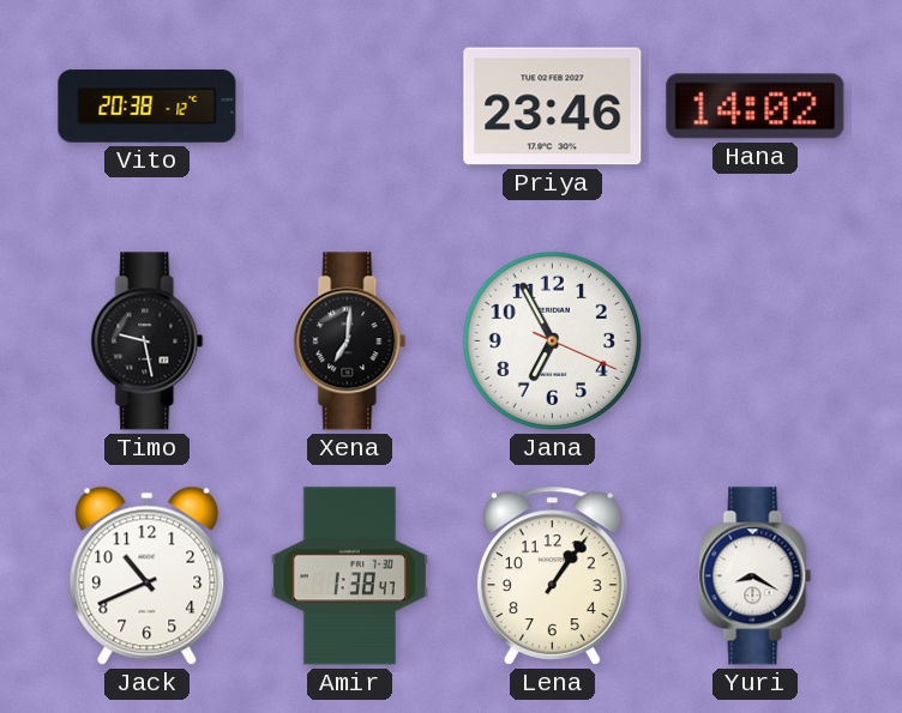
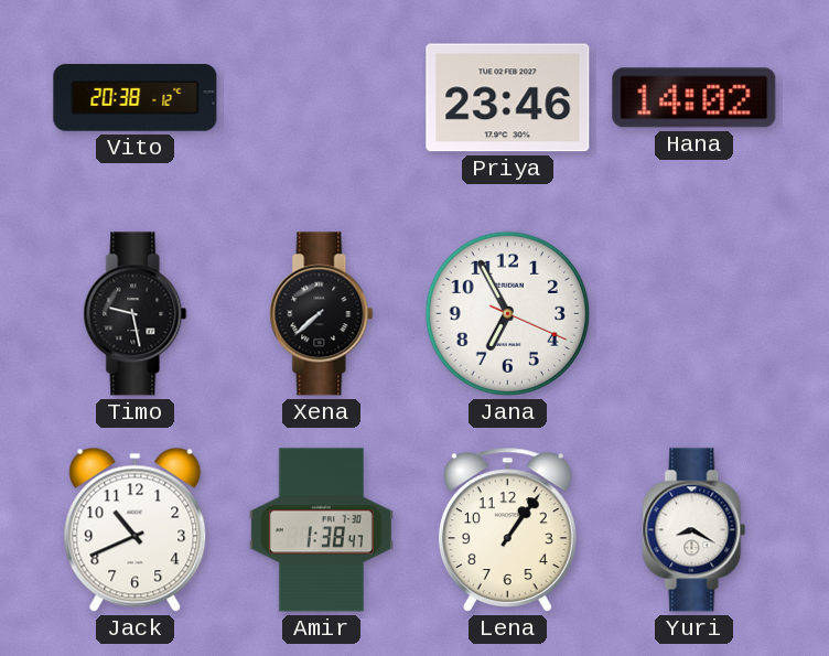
Xena: 7:01 -> 7:38 (322, 314)
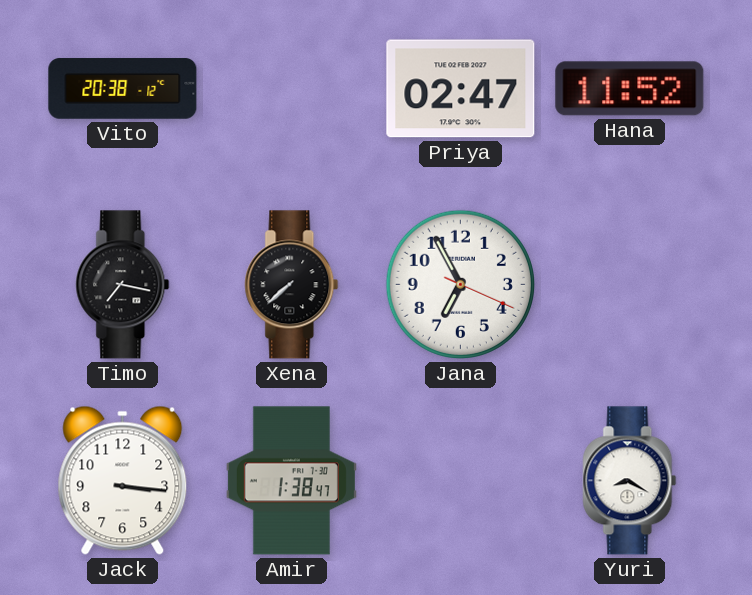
Priya: 23:46 -> 02:47 (461, 89)
Hana: 14:02 -> 11:52 (630, 89)
Timo: 9:28 -> 7:17 (123, 285)
Jack: 10:41 -> 3:16 (123, 480)
Lena: 1:06 -> none (507, 529)
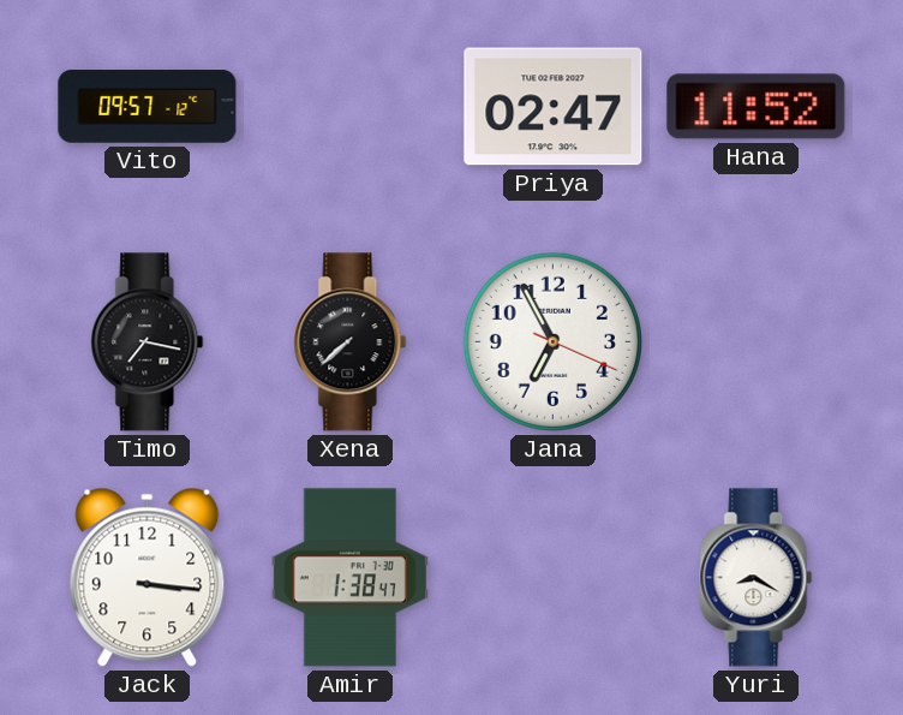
Vito: 20:38 -> 09:57 (148, 107)
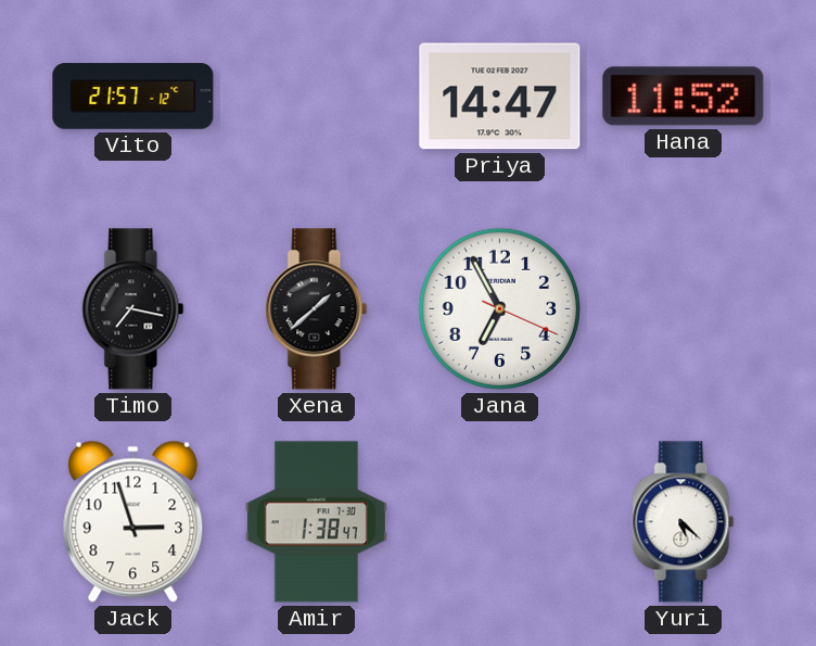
Vito: 09:57 -> 21:57 (133, 97)
Priya: 02:47 -> 14:47 (500, 97)
Xena: 7:38 -> 1:38 (317, 309)
Jack: 3:16 -> 2:57 (133, 521)
Yuri: 8:20 -> 5:22 (684, 522)
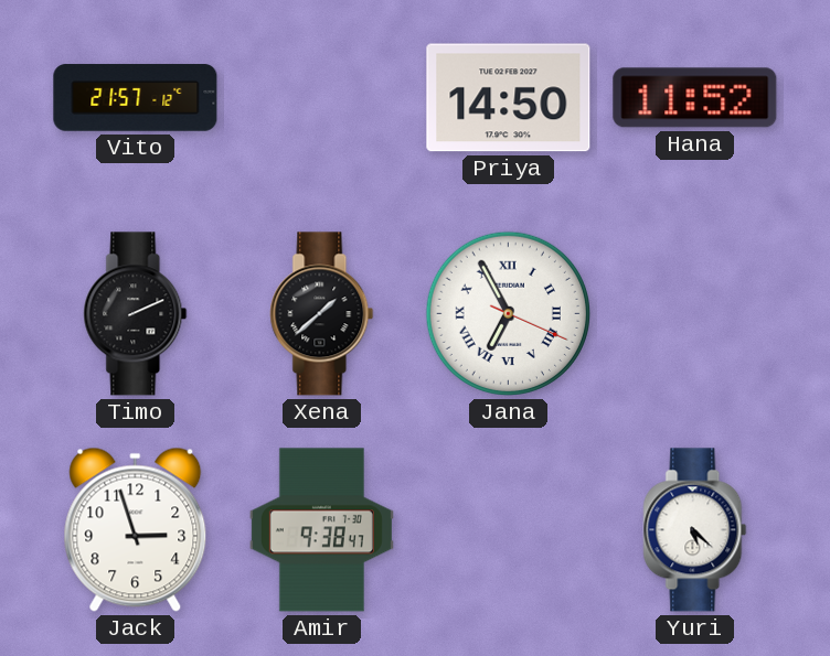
Priya: 14:47 -> 14:50 (509, 98)
Timo: 7:17 -> 2:11 (136, 314)
Jana numerals: Arabic -> Roman (508, 313)
Amir: 1:38 -> 9:38 (321, 530)
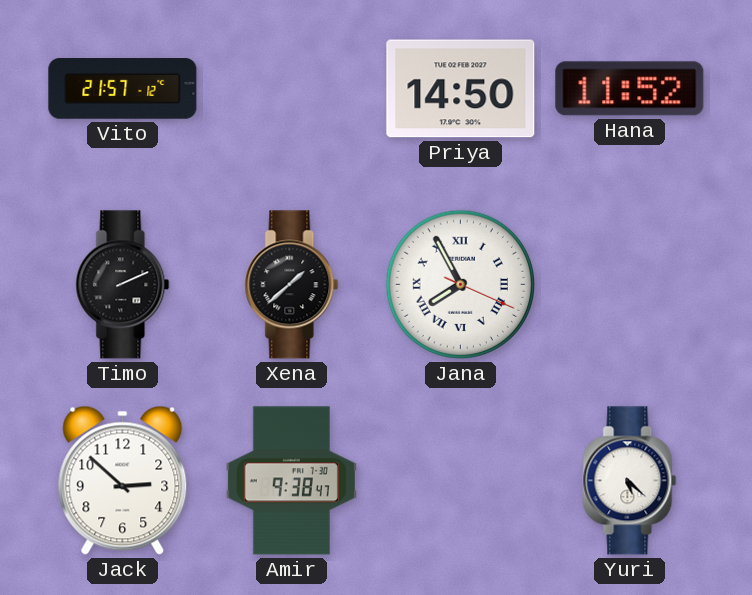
Jana: 6:55 -> 7:55 (460, 284)
Jack: 2:57 -> 2:52 (123, 480)
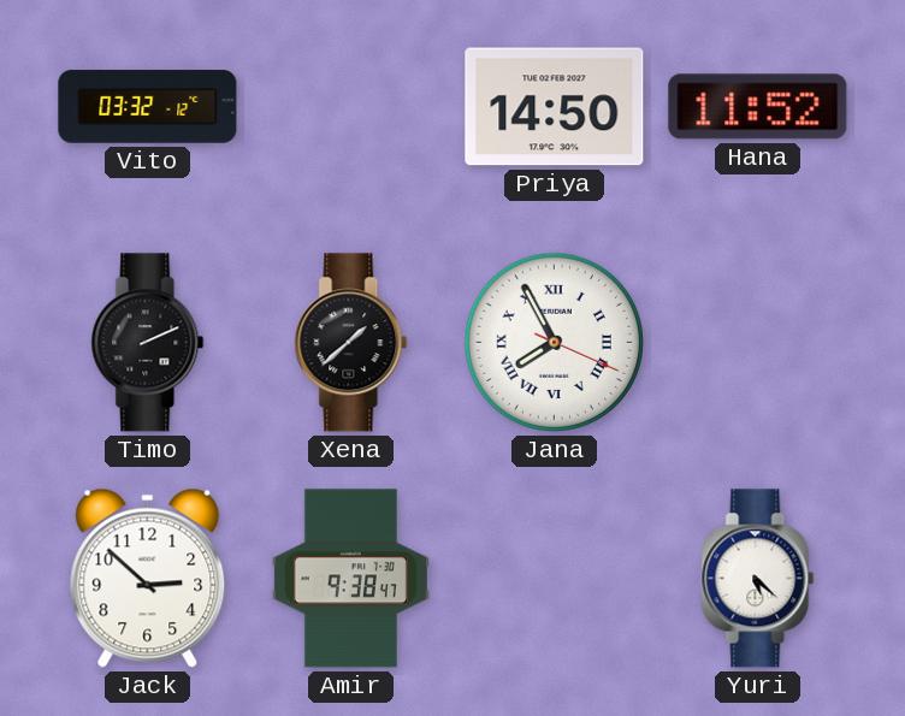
Vito: 21:57 -> 03:32 (148, 107)
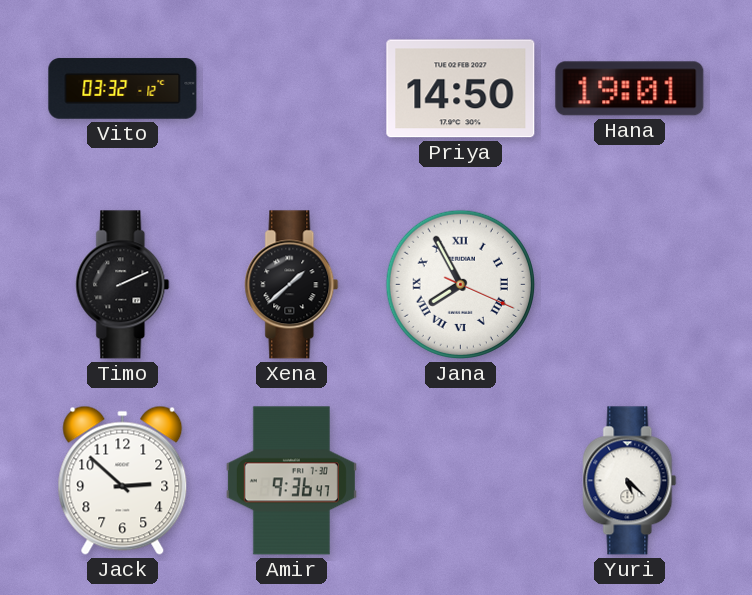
Hana: 11:52 -> 19:01 (630, 89)
Amir: 9:38 -> 9:36 (291, 481)
